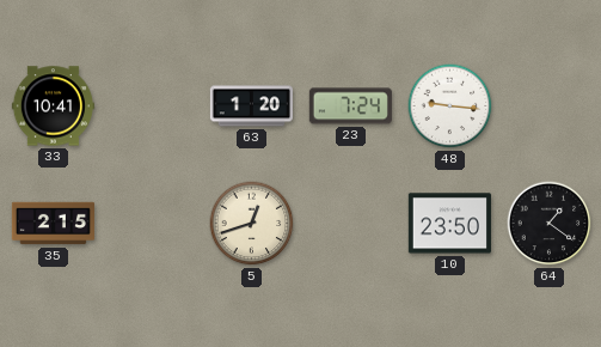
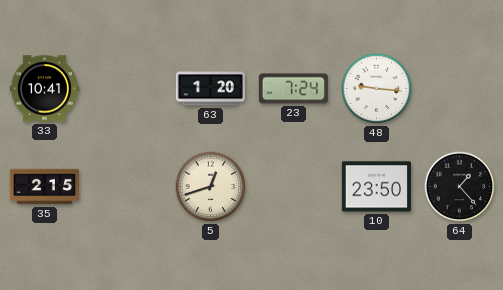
64: 1:21 -> 1:23 (460, 187)
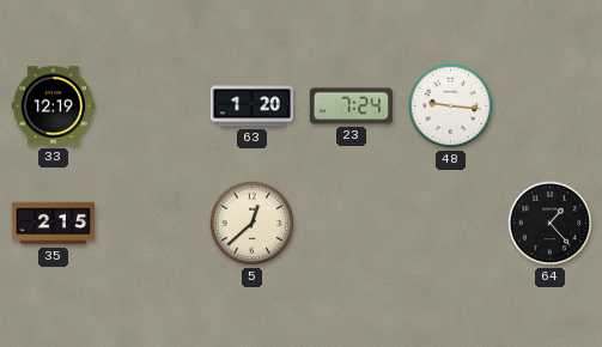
33: 10:41 -> 12:19 (53, 106)
5: 12:42 -> 12:38 (253, 224)
10: 23:50 -> none (376, 187)
